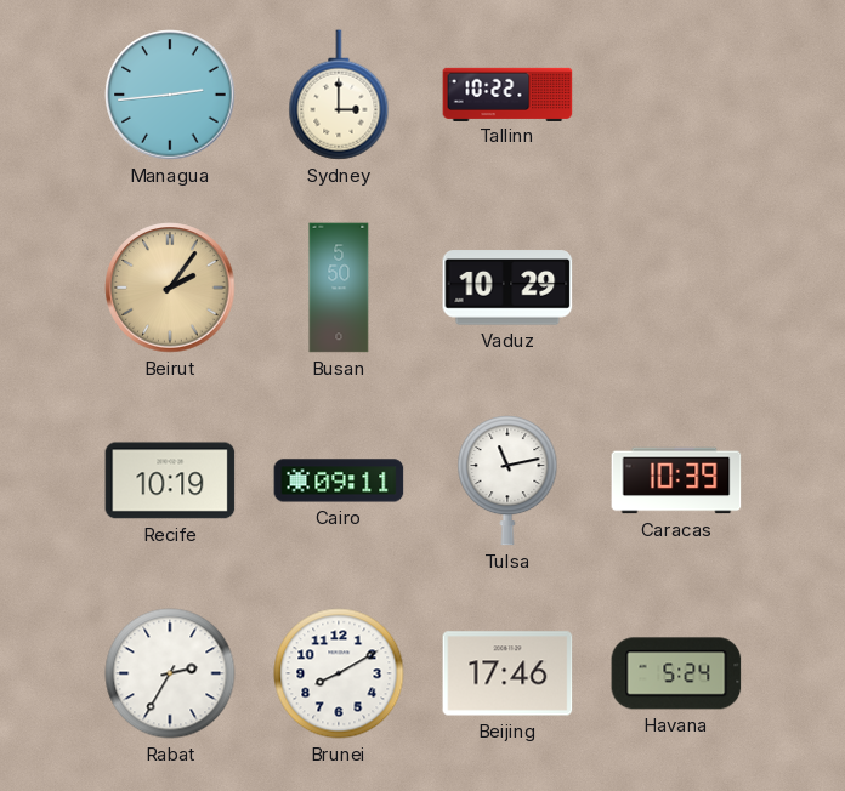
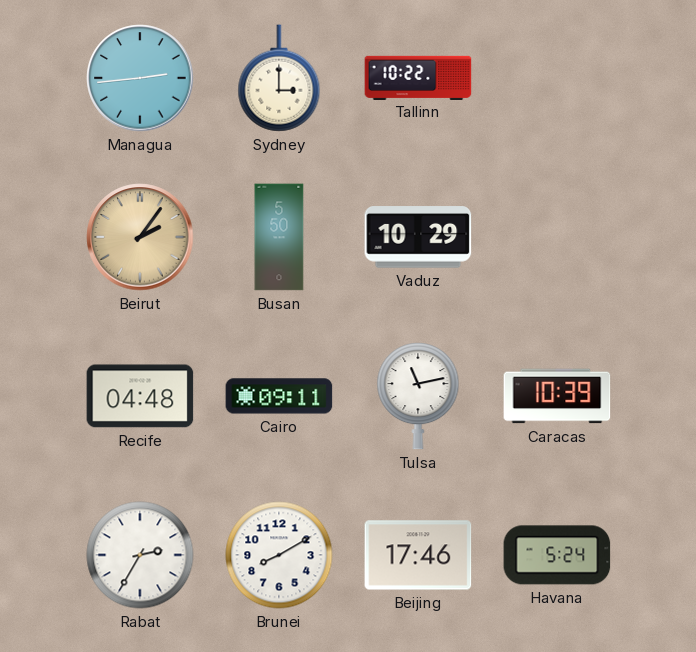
Recife: 10:19 -> 04:48 (140, 396)
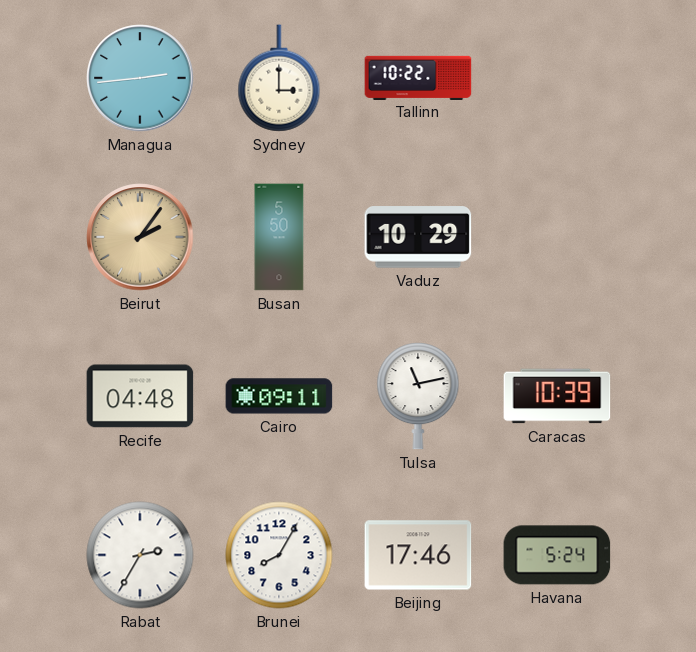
Brunei: 8:10 -> 8:05 (279, 555)
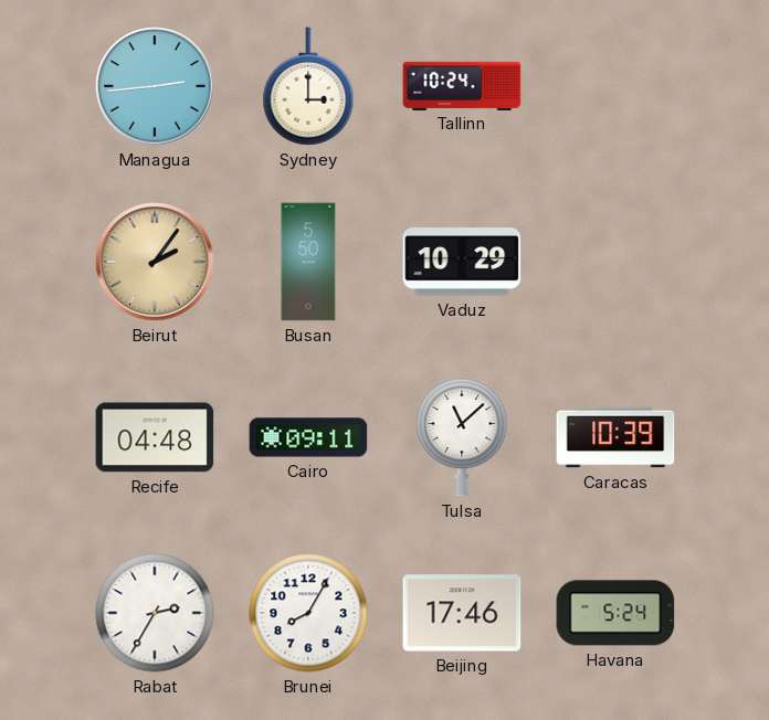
Tallinn: 10:22 -> 10:24 (462, 85)
Tulsa: 11:13 -> 11:08 (462, 438)
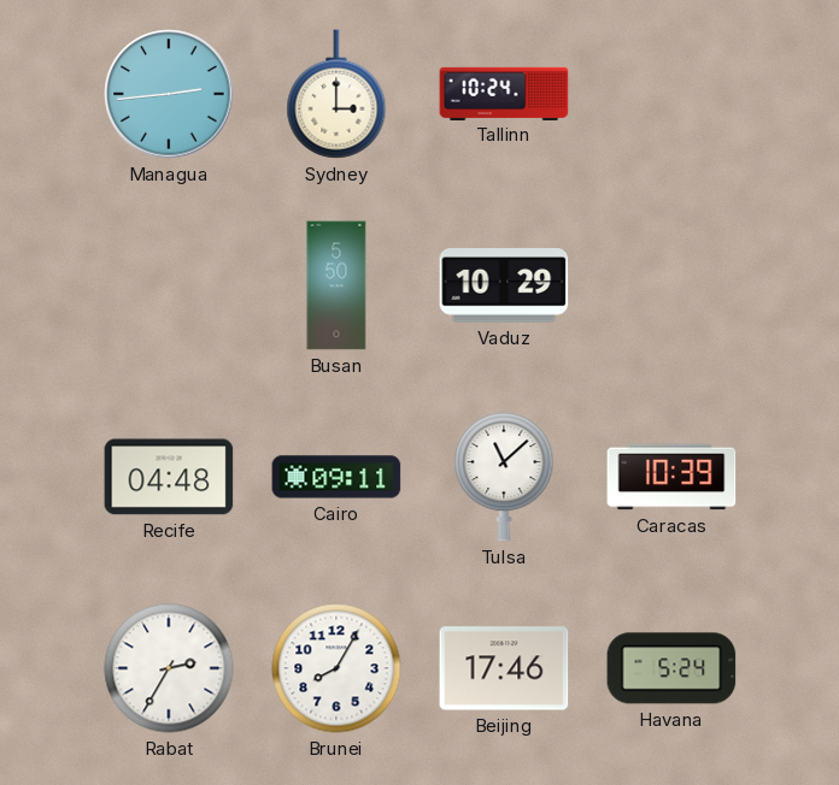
Beirut: 2:06 -> none (155, 262)
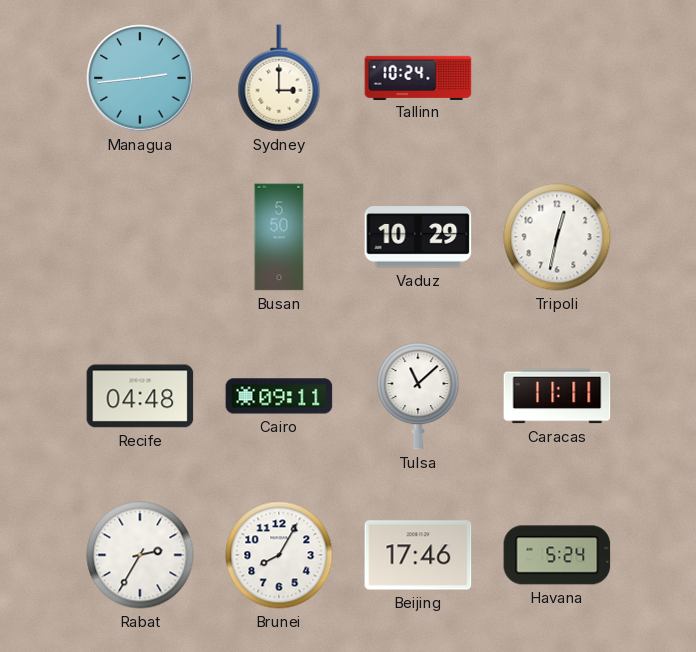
Tripoli: none -> 12:32 (557, 237)
Caracas: 10:39 -> 11:11 (557, 396)
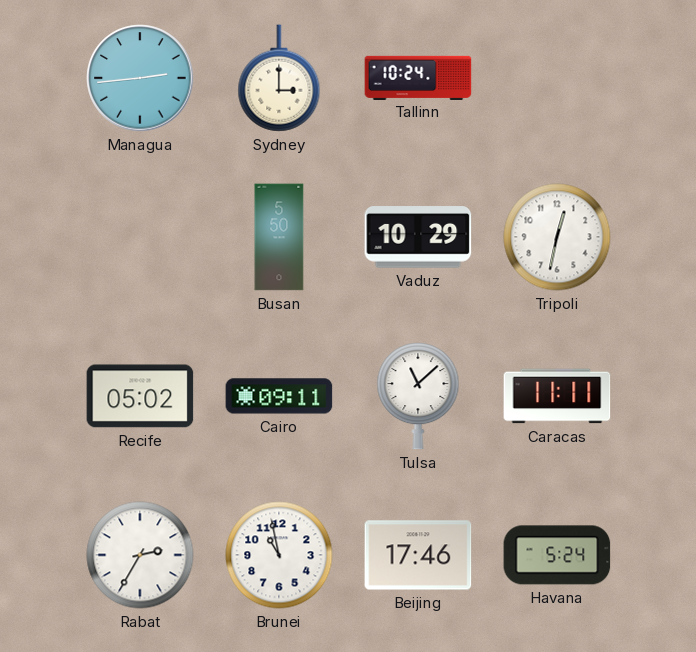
Recife: 04:48 -> 05:02 (140, 396)
Brunei: 8:05 -> 10:58 (279, 555)
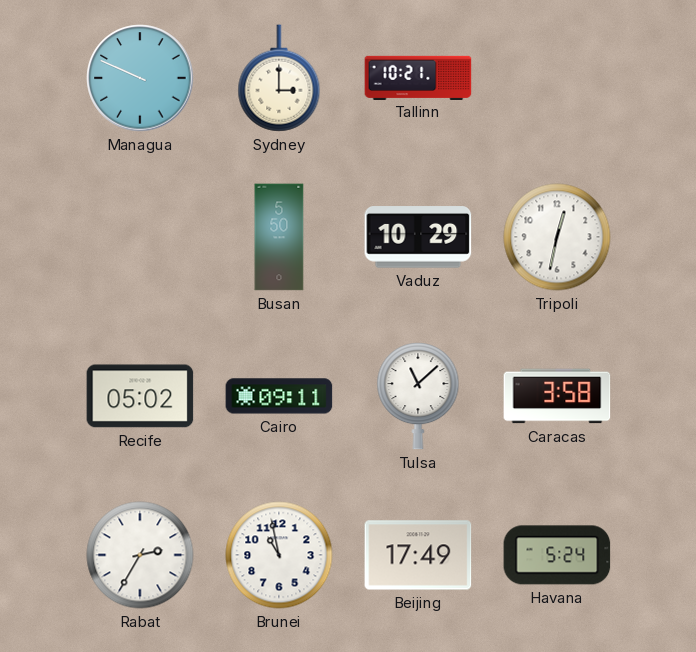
Managua: 2:44 -> 9:49 (140, 78)
Tallinn: 10:24 -> 10:21 (418, 77)
Caracas: 11:11 -> 3:58 (557, 396)
Beijing: 17:46 -> 17:49 (418, 555)
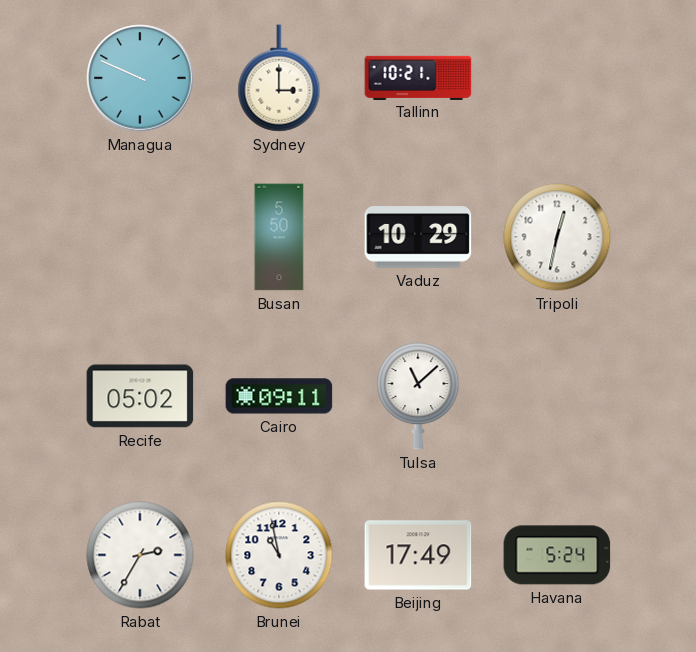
Caracas: 3:58 -> none (557, 396)
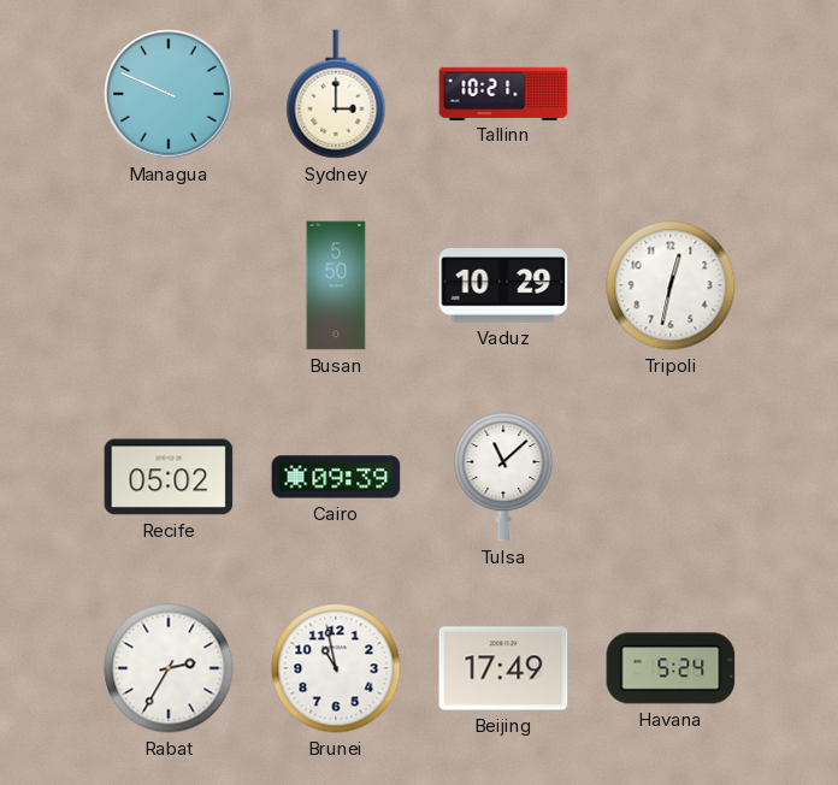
Cairo: 09:11 -> 09:39 (336, 477)
